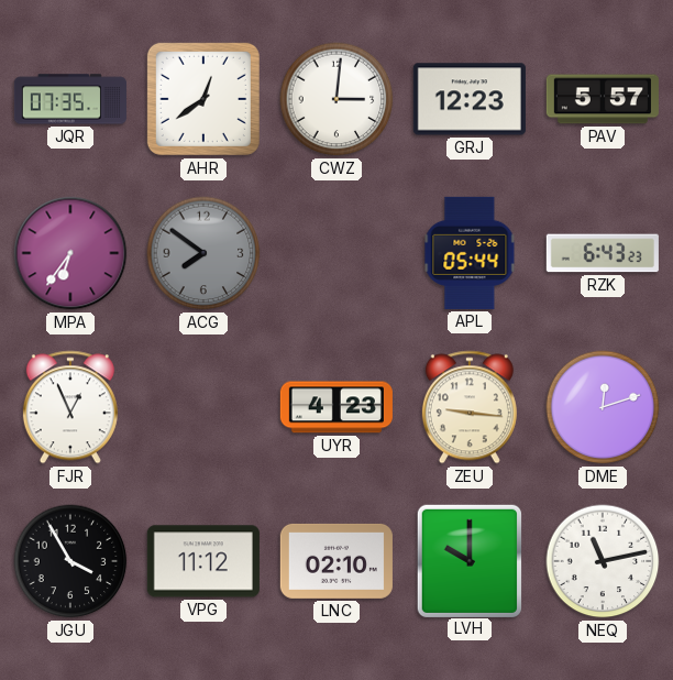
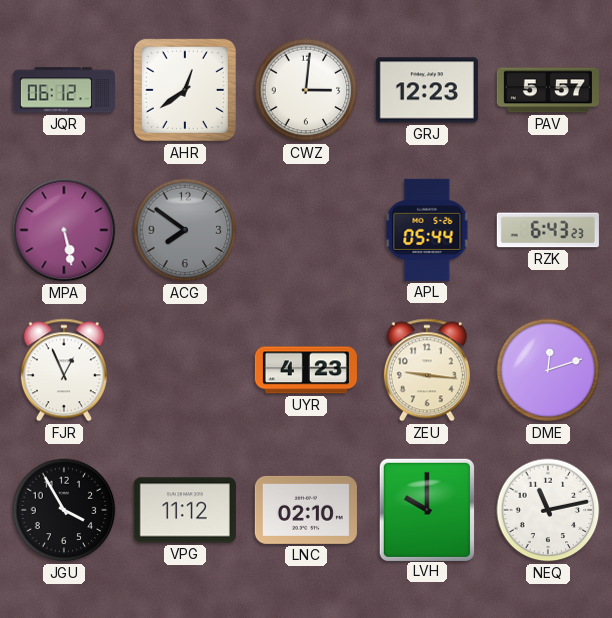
JQR: 07:35 -> 06:12 (64, 90)
MPA: 6:36 -> 5:28 (64, 230)
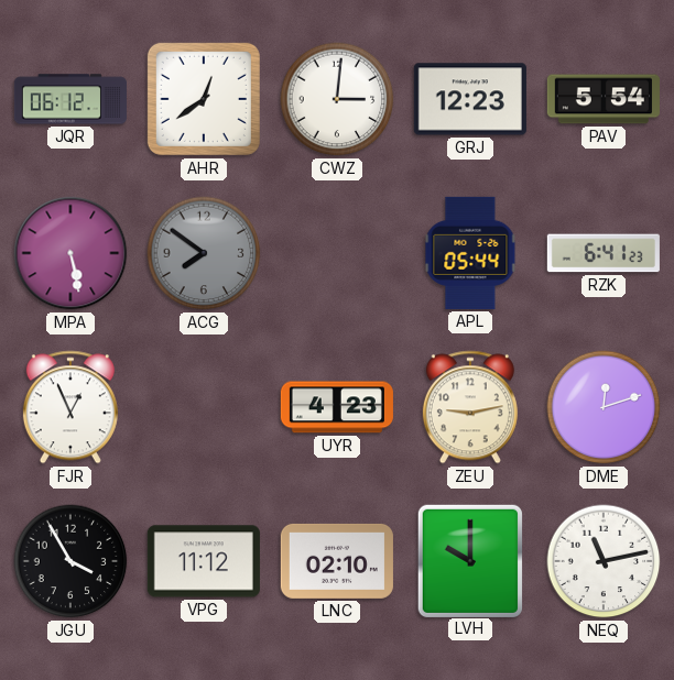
PAV: 5:57 -> 5:54 (604, 99)
RZK: 6:43 -> 6:41 (604, 253)
ZEU: 9:16 -> 9:13 (470, 407)
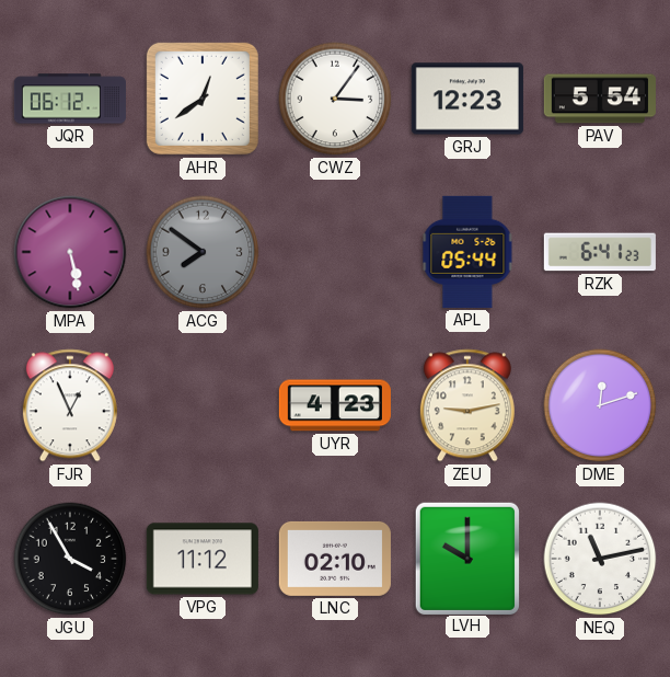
CWZ: 3:01 -> 3:06 (335, 99)
